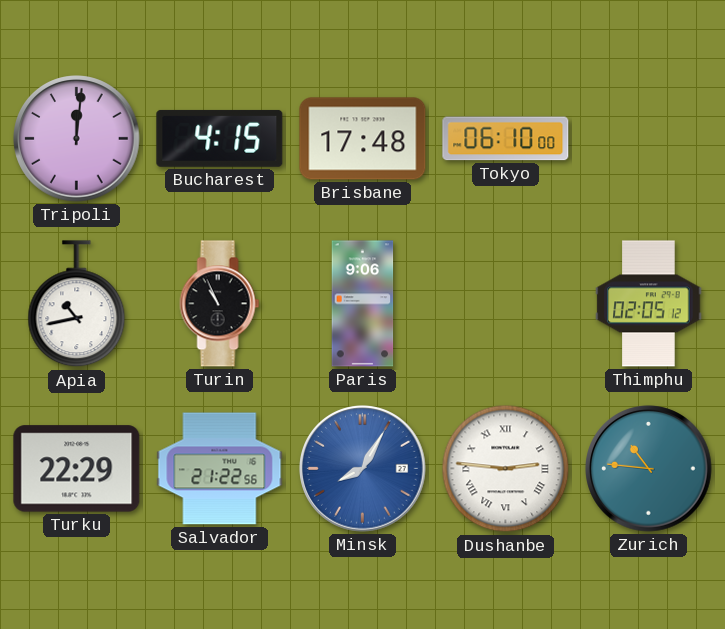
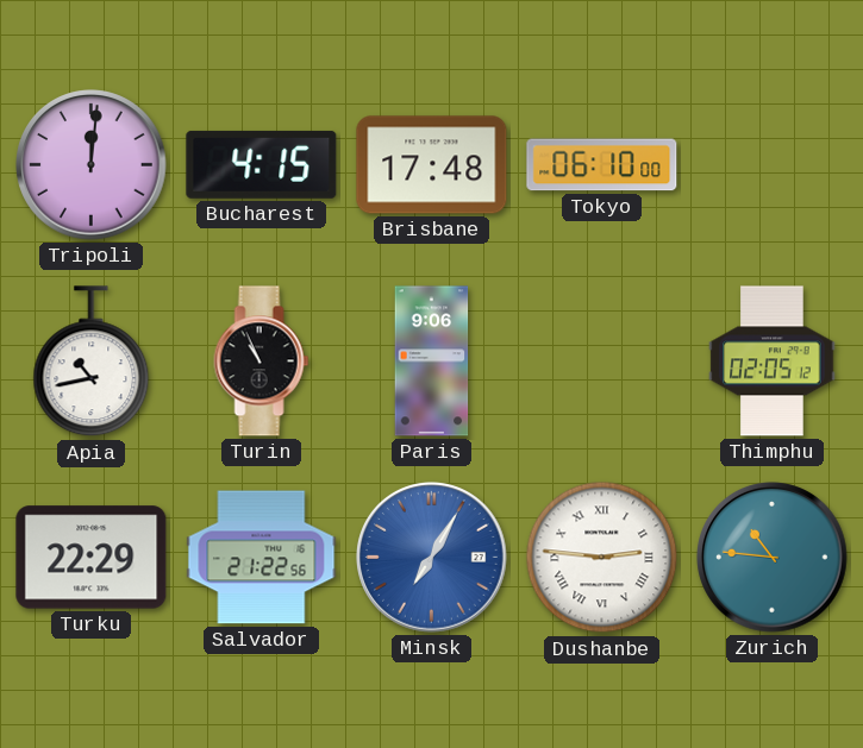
Minsk: 8:05 -> 7:05 (432, 558)
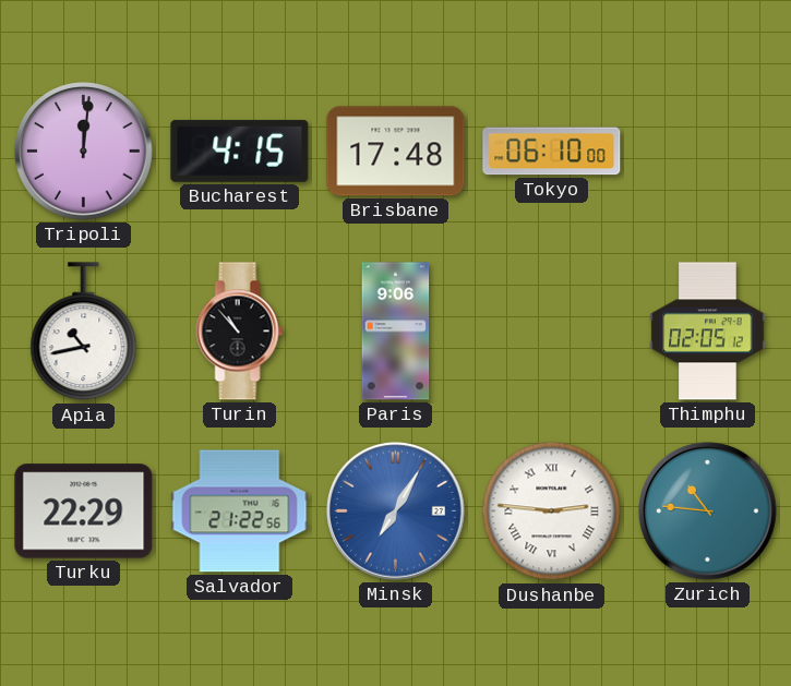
Turin: 10:56 -> 10:53 (240, 332)
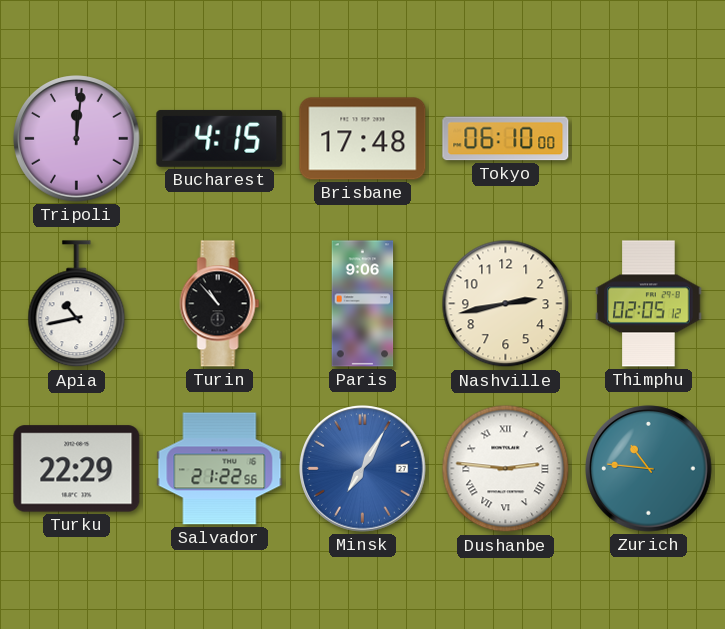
Nashville: none -> 2:43 (506, 304)
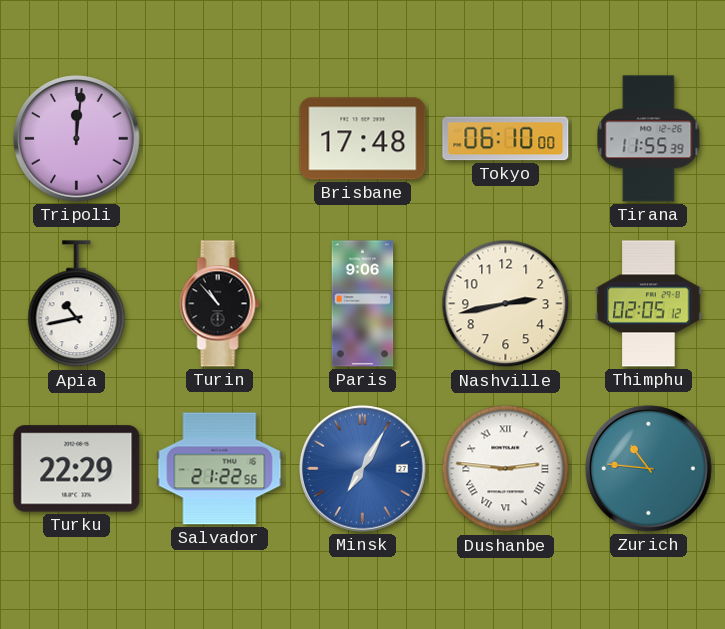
Bucharest: 4:15 -> none (220, 138)
Tirana: none -> 11:55 (649, 139)
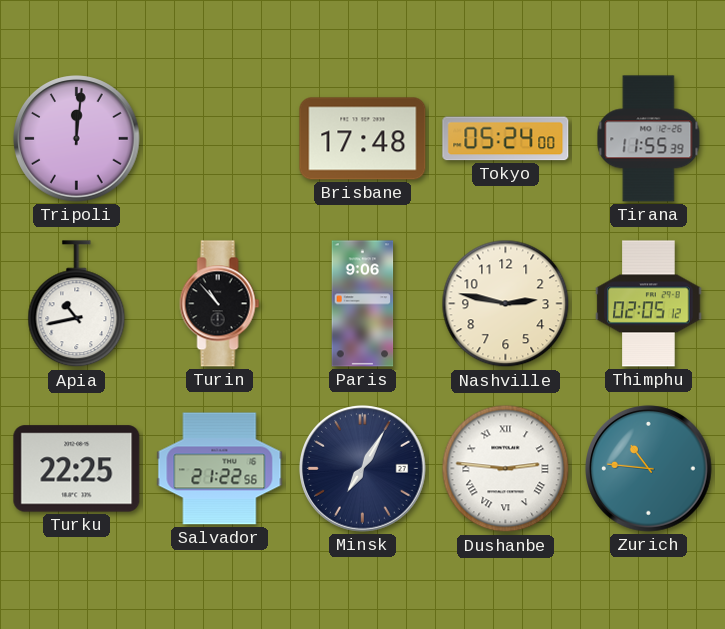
Tokyo: 06:10 -> 05:24 (506, 139)
Nashville: 2:43 -> 2:47 (506, 304)
Turku: 22:29 -> 22:25 (77, 469)
Minsk dial: blue -> navy (363, 469)
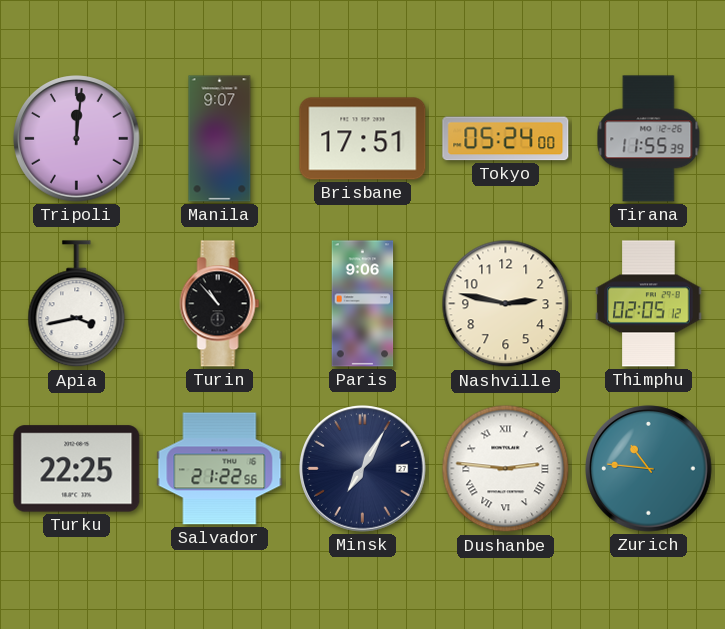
Manila: none -> 9:07 (220, 139)
Brisbane: 17:48 -> 17:51 (363, 139)
Apia: 10:43 -> 3:43 (77, 304)
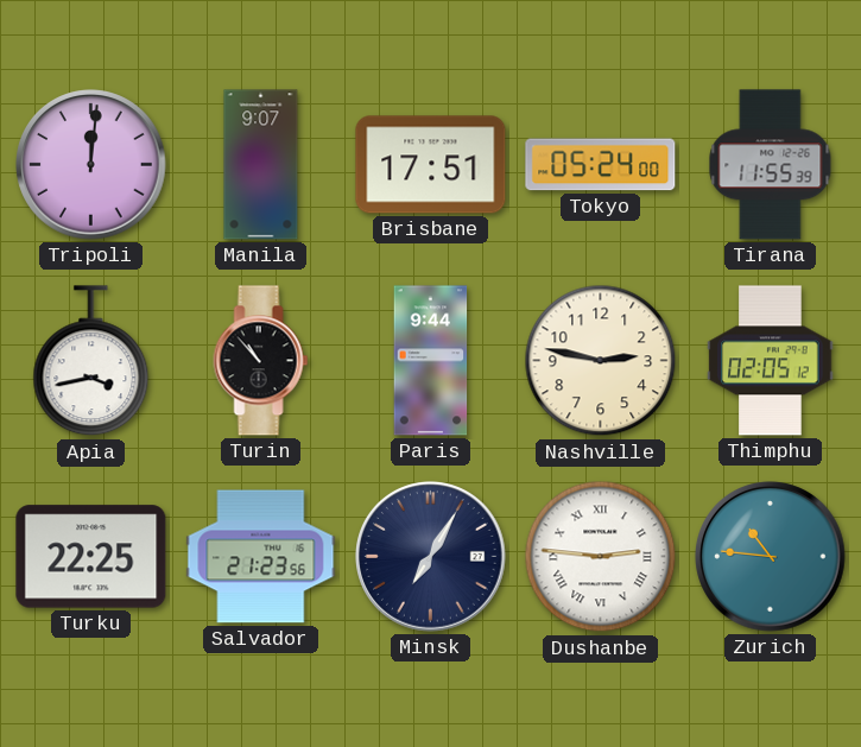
Paris: 9:06 -> 9:44 (431, 361)
Salvador: 21:22 -> 21:23 (261, 557)
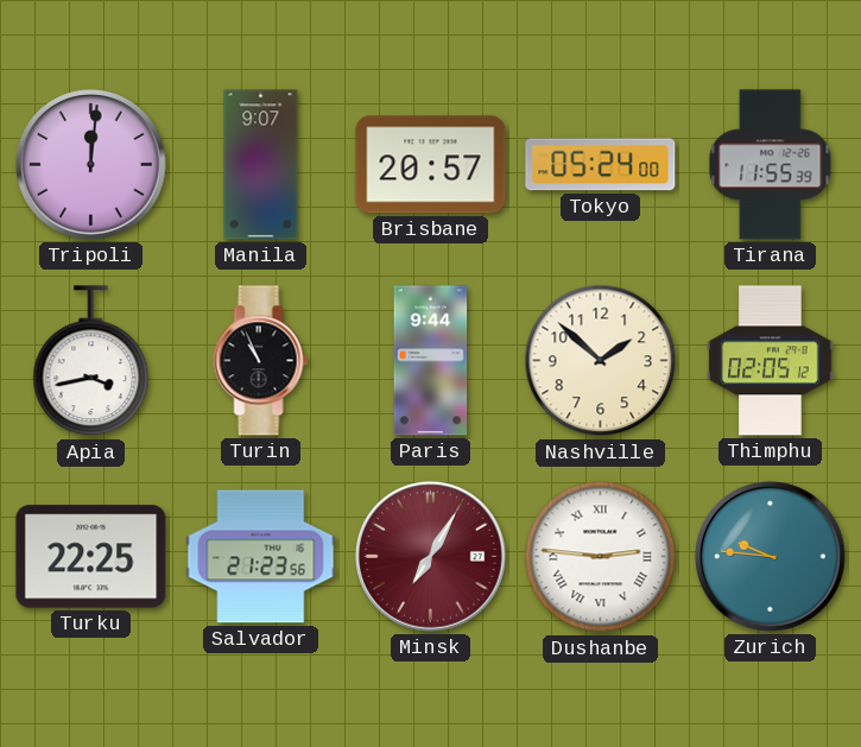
Brisbane: 17:51 -> 20:57 (431, 165)
Turin: 10:53 -> 10:56 (261, 361)
Nashville: 2:47 -> 1:52 (601, 361)
Minsk dial: navy -> burgundy (431, 557)
Zurich: 10:46 -> 9:46 (771, 557)
